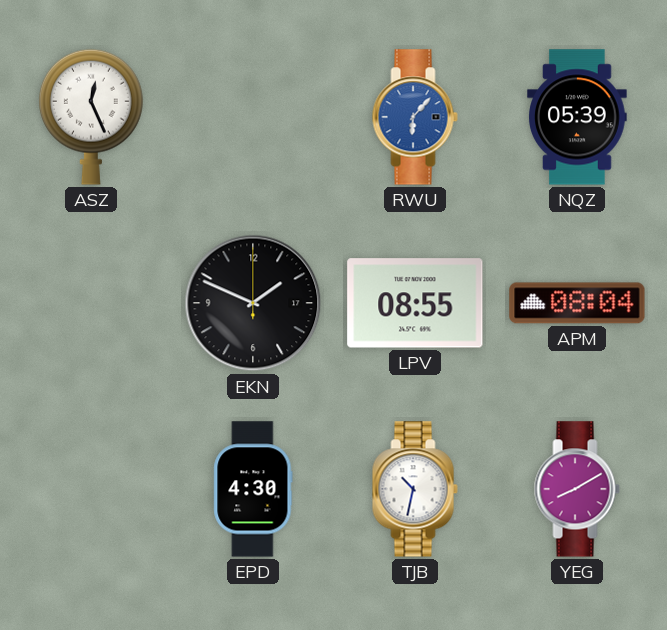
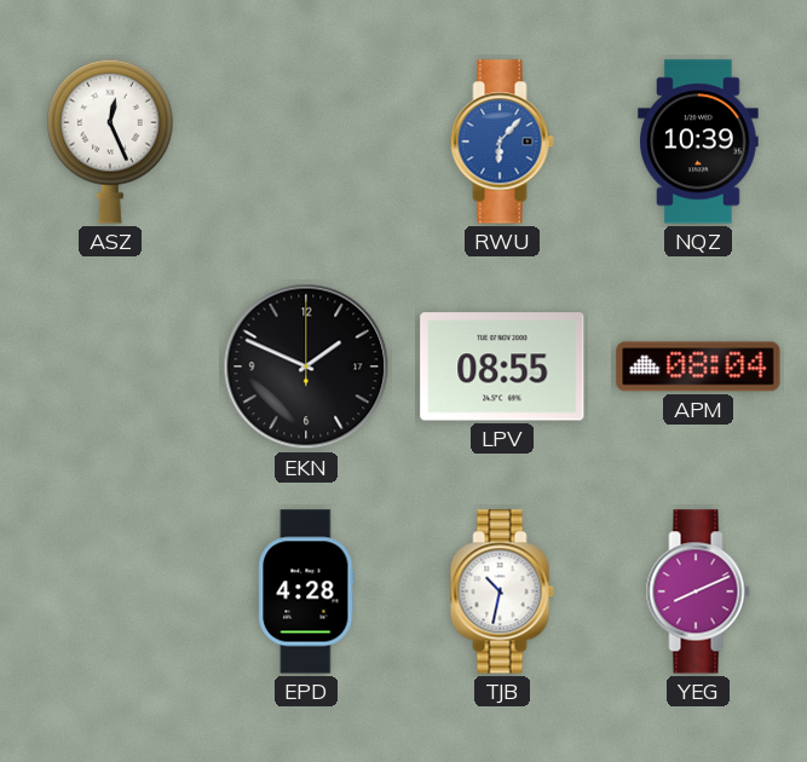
NQZ: 05:39 -> 10:39 (698, 142)
EPD: 4:30 -> 4:28 (306, 591)
YEG: 8:10 -> 8:11 (698, 591)
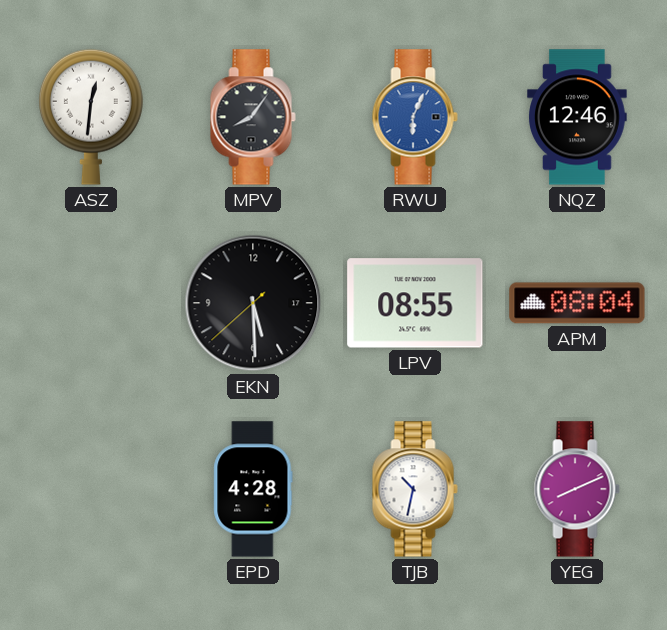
ASZ: 12:26 -> 12:31 (91, 117)
MPV: none -> 8:06 (253, 117)
RWU: 6:07 -> 6:04 (415, 117)
NQZ: 10:39 -> 12:46 (577, 117)
EKN: 1:49 -> 5:29 (253, 303)
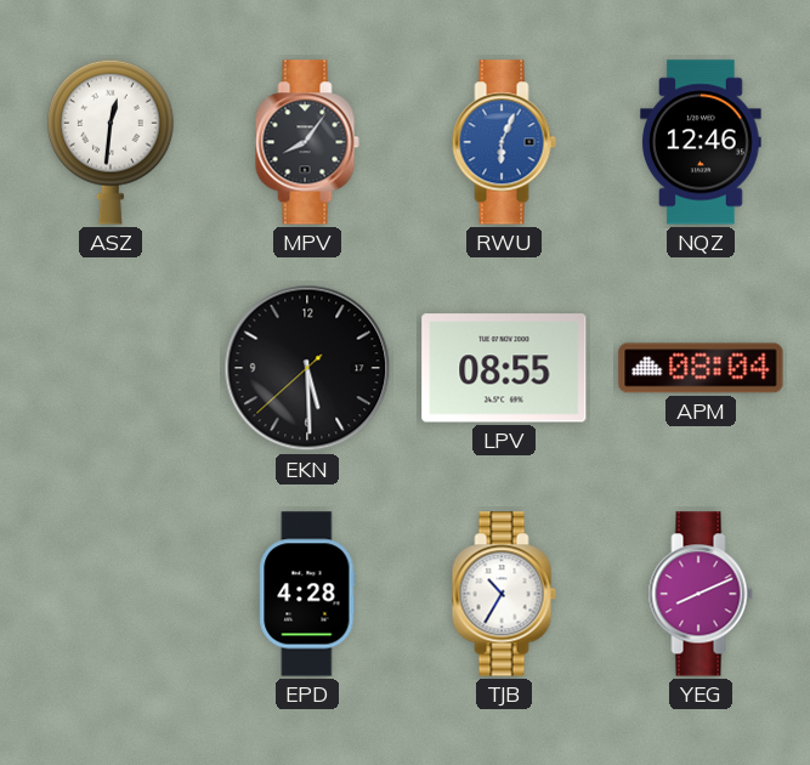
TJB: 10:32 -> 10:35 (504, 594)
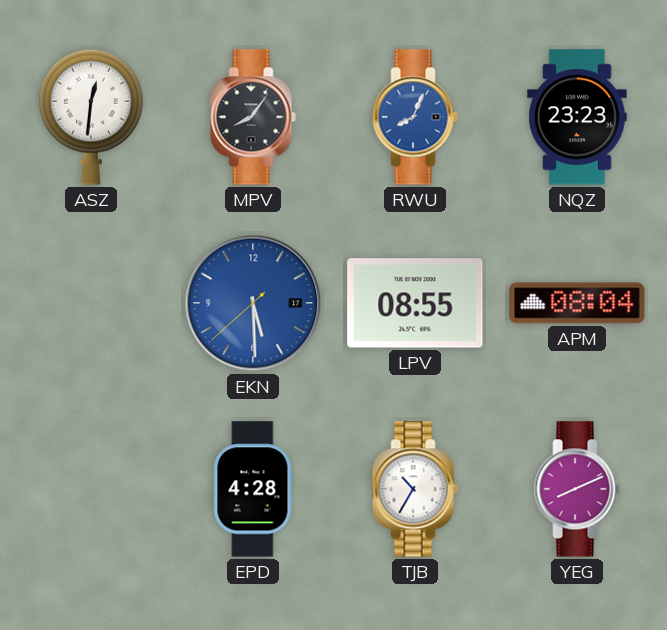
RWU: 6:04 -> 8:04 (415, 117)
NQZ: 12:46 -> 23:23 (577, 117)
EKN dial: black -> blue (253, 303)
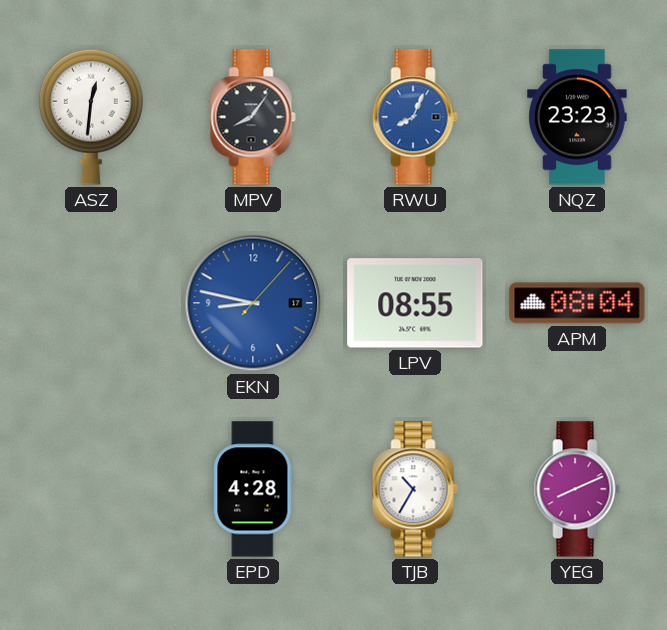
EKN: 5:29 -> 8:47 (253, 303)
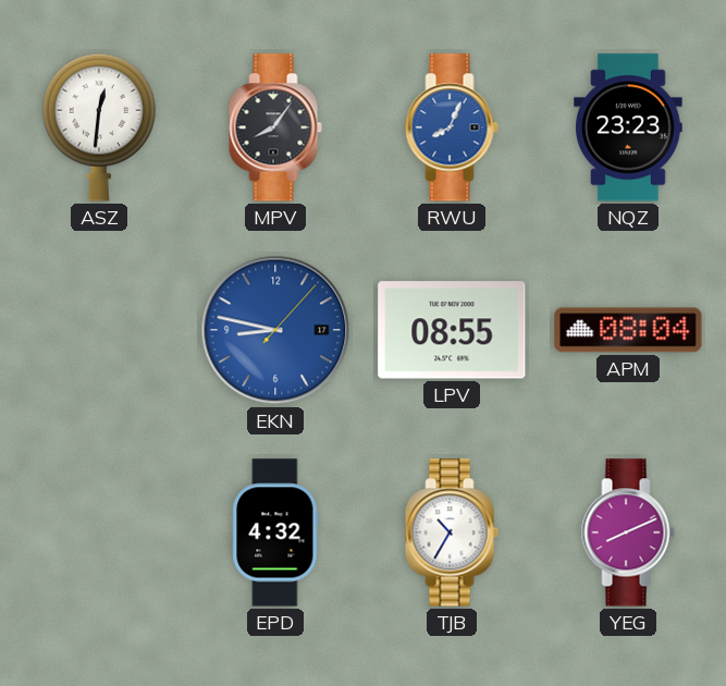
EPD: 4:28 -> 4:32 (275, 532)
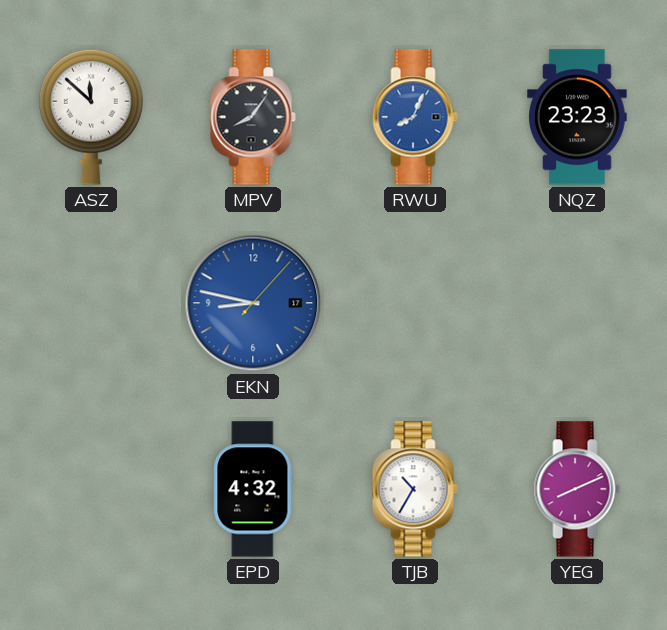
ASZ: 12:31 -> 11:52 (91, 117)
LPV: 08:55 -> none (452, 330)
APM: 08:04 -> none (628, 330)
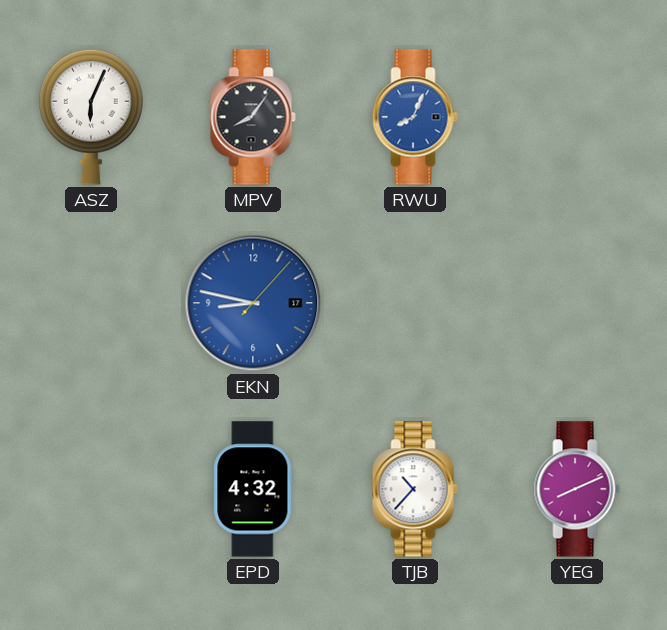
ASZ: 11:52 -> 6:04 (91, 117)
NQZ: 23:23 -> none (577, 117)
TJB: 10:35 -> 10:37 (415, 489)
